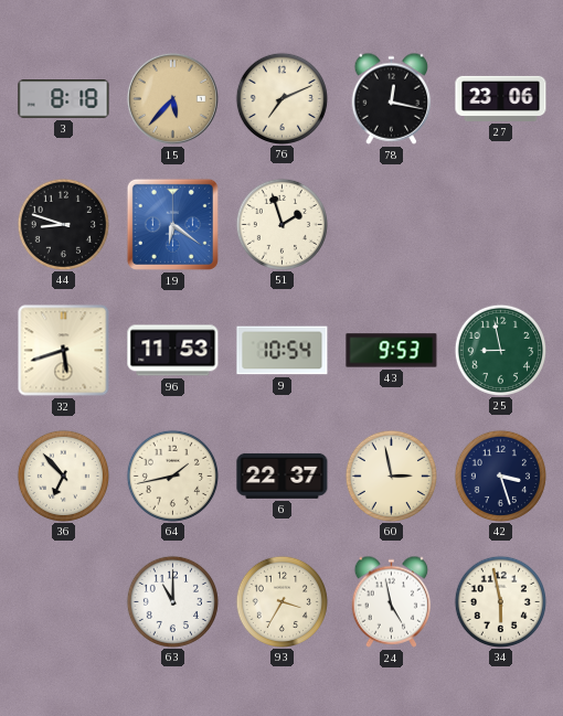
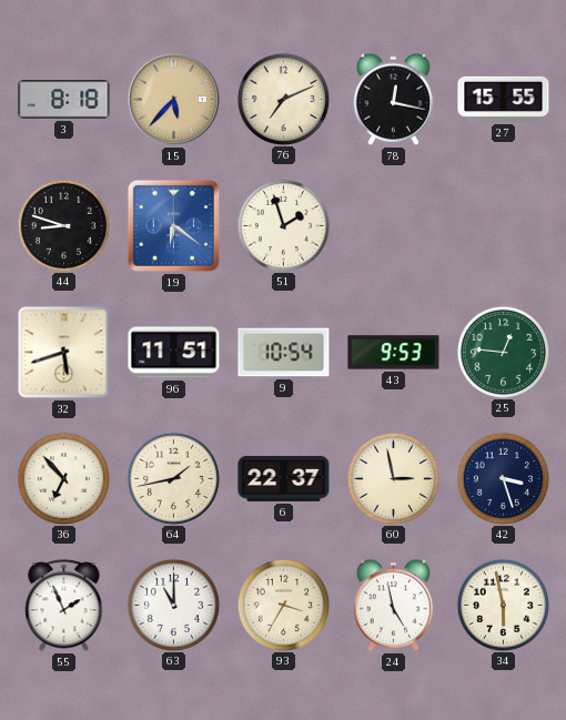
27: 23:06 -> 15:55 (504, 99)
96: 11:53 -> 11:51 (174, 353)
25: 8:58 -> 12:46 (503, 352)
55: none -> 1:56 (64, 606)
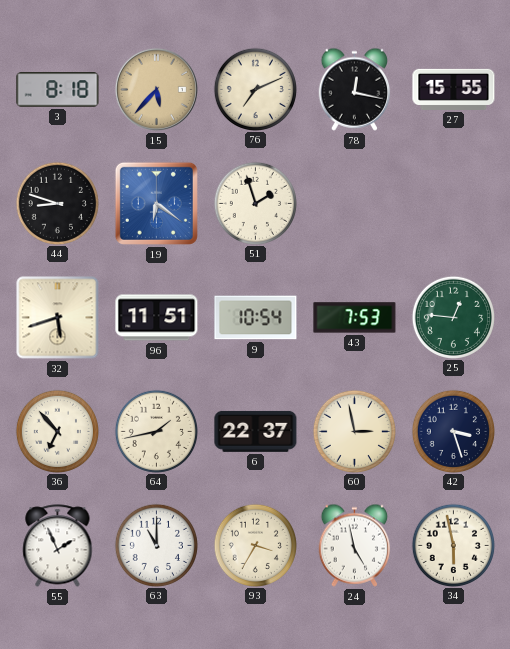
43: 9:53 -> 7:53 (355, 318)
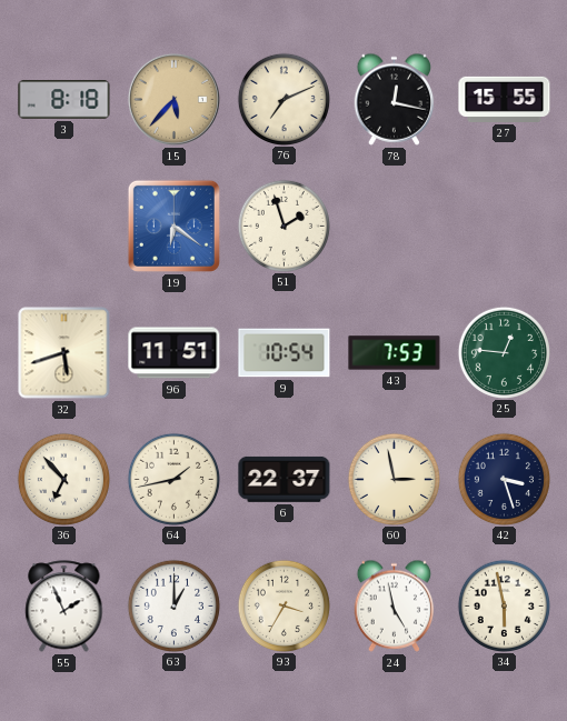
44: 8:48 -> none (57, 203)
63: 11:00 -> 1:00 (173, 605)
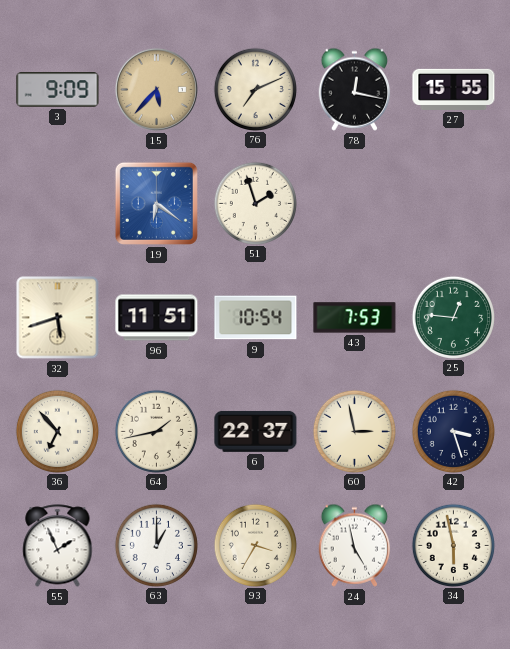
3: 8:18 -> 9:09 (58, 90)
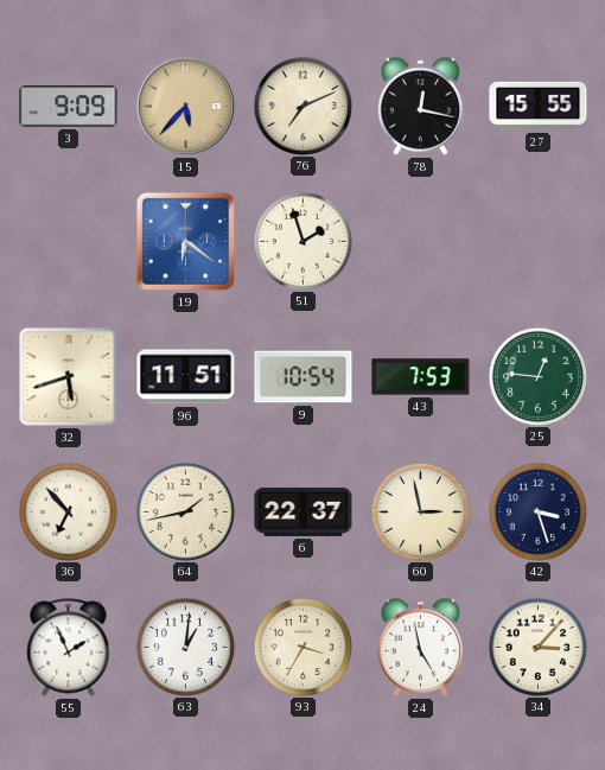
63: 1:00 -> 1:01 (185, 647)
34: 5:58 -> 3:07 (537, 647)
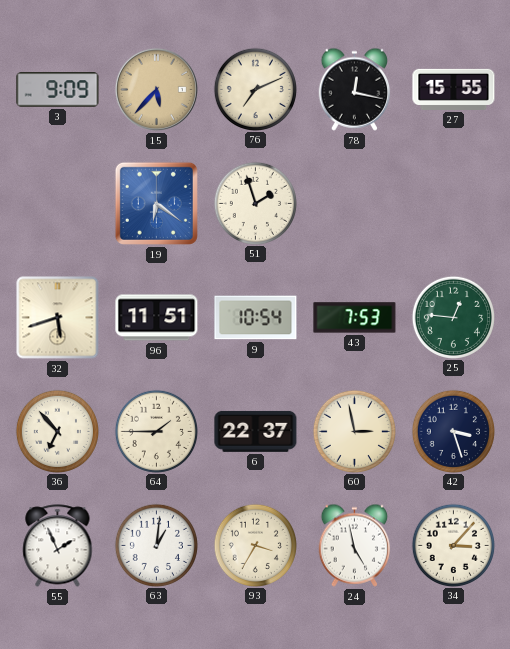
64: 1:43 -> 1:45 (156, 431)
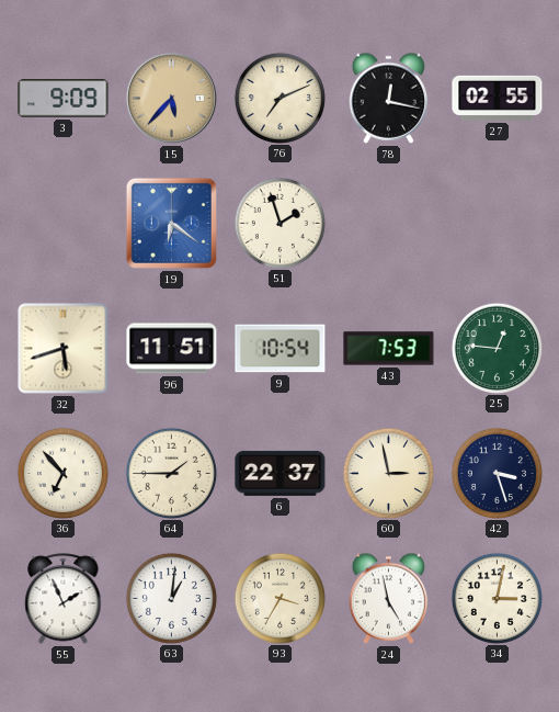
27: 15:55 -> 02:55 (498, 98)
34: 3:07 -> 3:02 (497, 598)
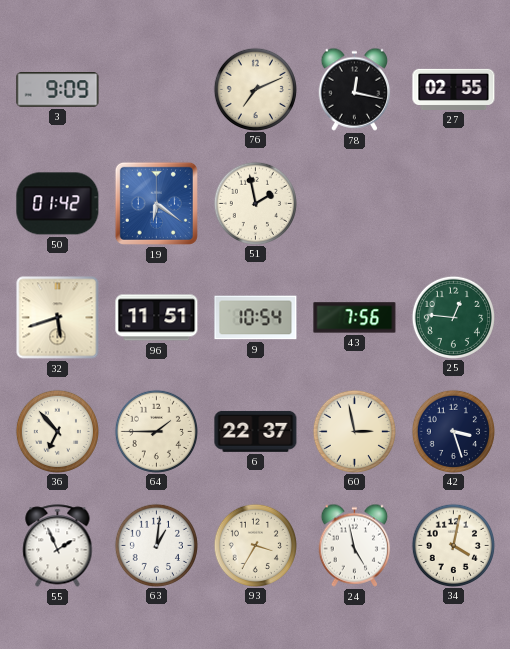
15: 5:37 -> none (171, 98)
50: none -> 01:42 (58, 204)
51: 1:57 -> 1:58 (255, 203)
43: 7:53 -> 7:56 (355, 318)
34: 3:02 -> 4:02 (453, 545)
